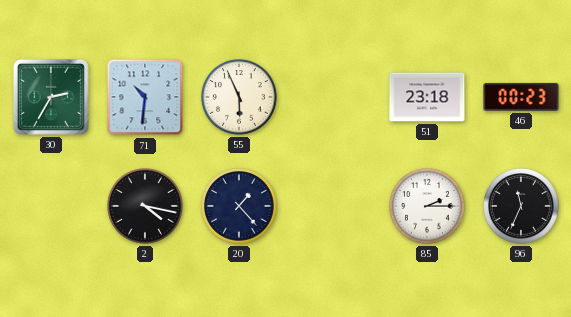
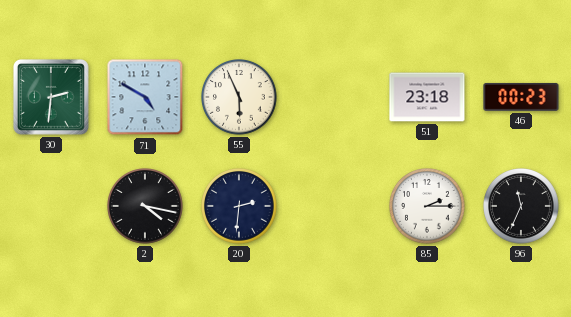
30: 2:35 -> 2:31 (51, 97)
71: 10:31 -> 4:50 (145, 97)
20: 1:23 -> 2:31 (240, 207)
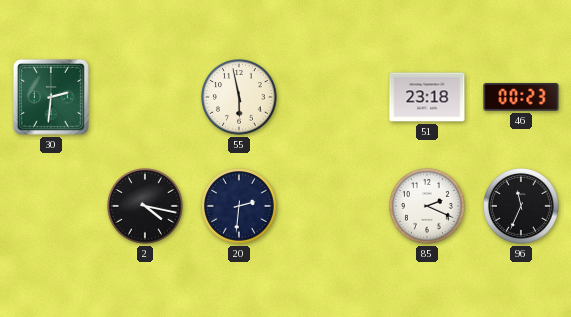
71: 4:50 -> none (145, 97)
55: 5:56 -> 5:58 (240, 98)
85: 2:15 -> 2:19 (428, 207)
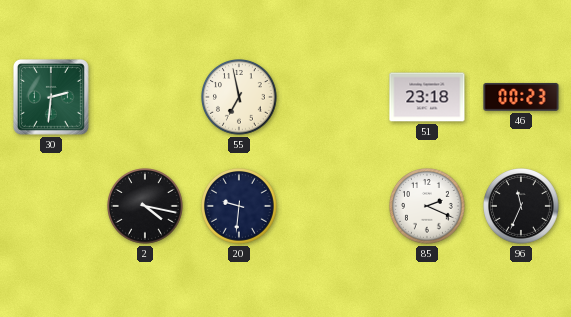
55: 5:58 -> 6:58 (240, 98)
20: 2:31 -> 9:31 (240, 207)
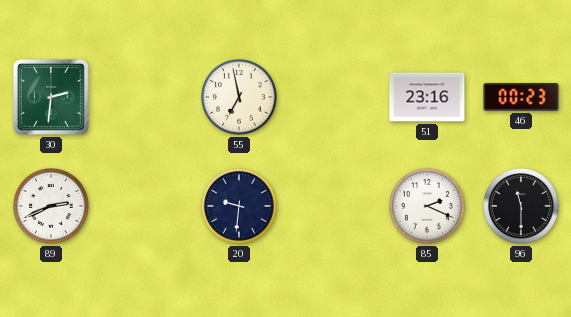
51: 23:18 -> 23:16 (427, 97)
89: none -> 2:41 (52, 207)
2: 4:17 -> none (146, 207)
96: 11:34 -> 11:30 (522, 207)
